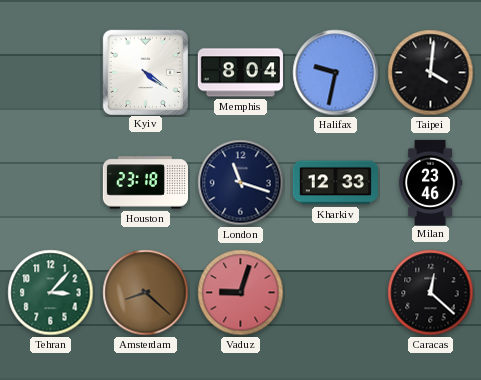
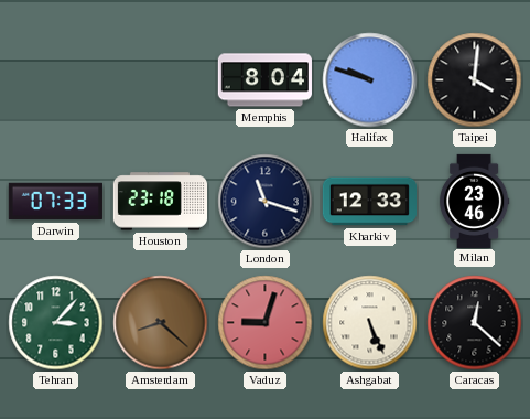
Kyiv: 4:21 -> none (145, 72)
Halifax: 9:32 -> 9:48 (370, 80)
Darwin: none -> 07:33 (55, 202)
Ashgabat: none -> 5:26 (370, 323)
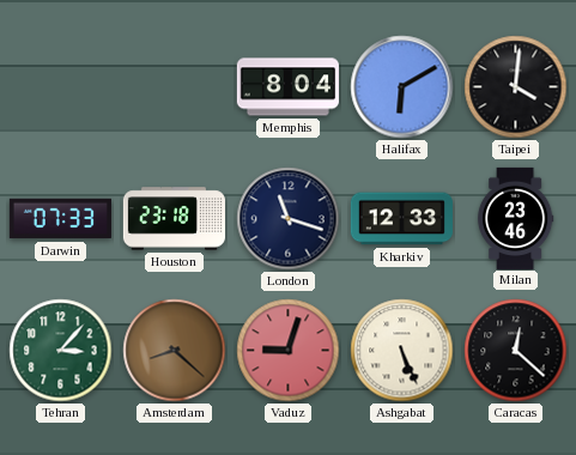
Halifax: 9:48 -> 6:10 (402, 87)
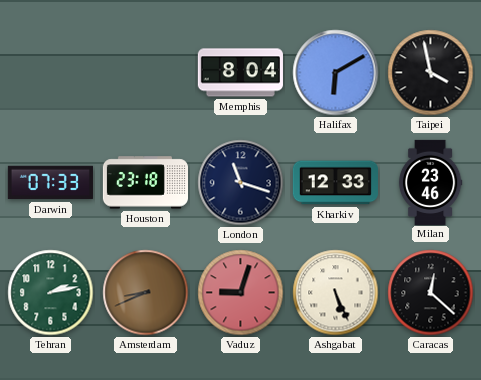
Taipei: 4:01 -> 3:58 (431, 73)
Tehran: 3:07 -> 2:13 (51, 293)
Amsterdam: 8:22 -> 8:41 (146, 293)
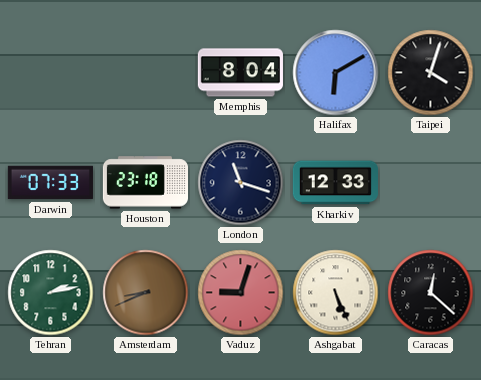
Taipei: 3:58 -> 4:03 (431, 73)
Milan: 23:46 -> none (430, 182)
